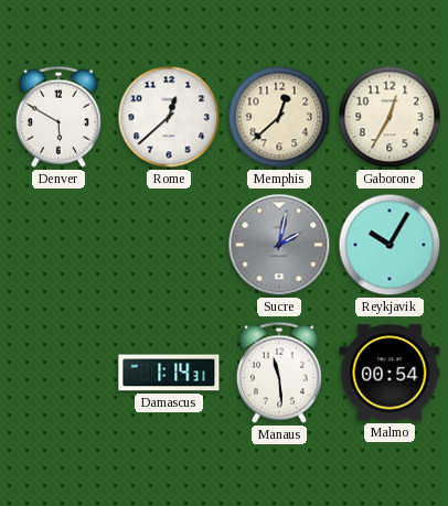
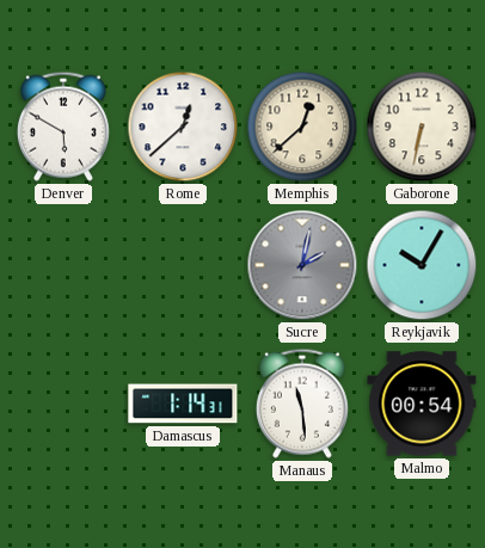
Gaborone: 12:35 -> 6:32 (422, 127)
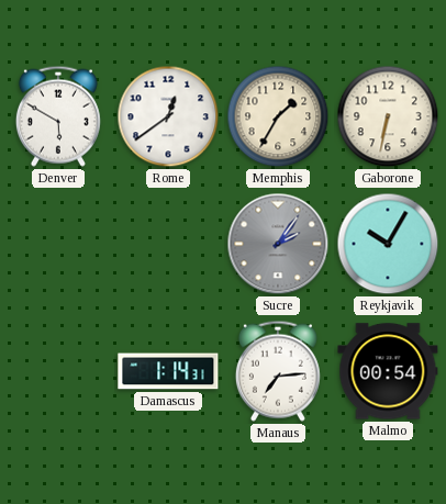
Rome: 12:38 -> 12:39 (168, 116)
Memphis: 12:38 -> 1:35 (278, 116)
Sucre: 2:02 -> 2:06 (278, 244)
Manaus: 11:29 -> 7:14 (278, 371)
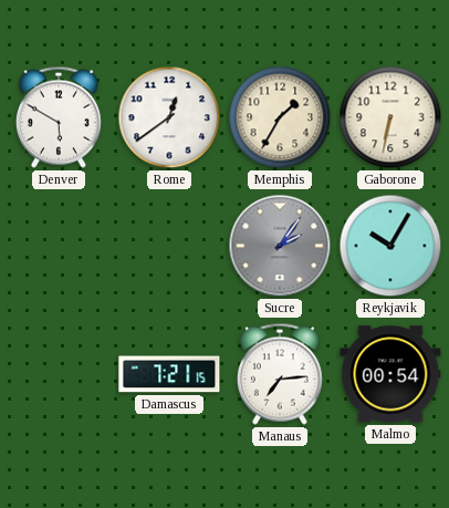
Damascus: 1:14 -> 7:21 (169, 374)
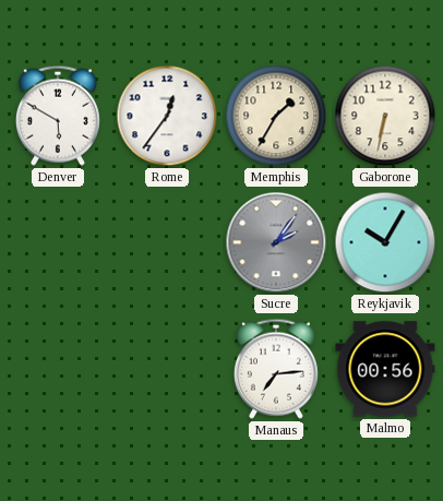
Rome: 12:39 -> 12:36 (167, 116)
Damascus: 7:21 -> none (169, 374)
Malmo: 00:54 -> 00:56 (385, 369)
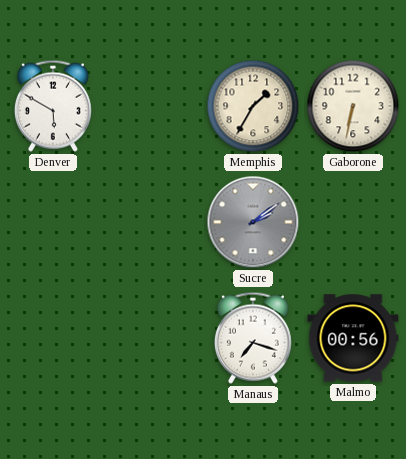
Rome: 12:36 -> none (167, 116)
Sucre: 2:06 -> 2:09 (253, 222)
Reykjavik: 10:05 -> none (385, 242)
Manaus: 7:14 -> 7:18 (253, 338)
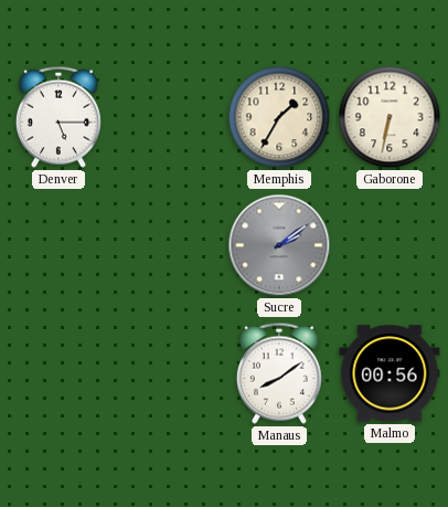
Denver: 5:50 -> 5:15 (58, 117)
Manaus: 7:18 -> 8:09 (279, 373)
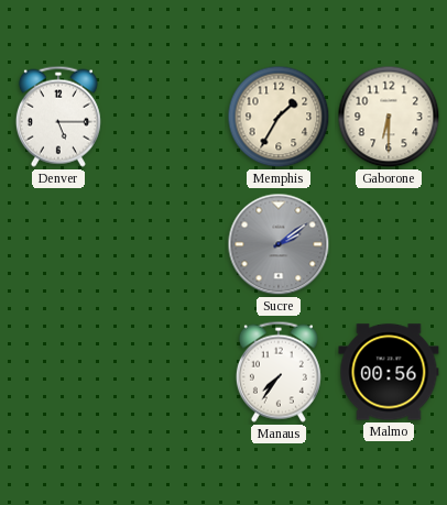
Gaborone: 6:32 -> 6:30 (389, 117)
Manaus: 8:09 -> 7:36 (279, 372)
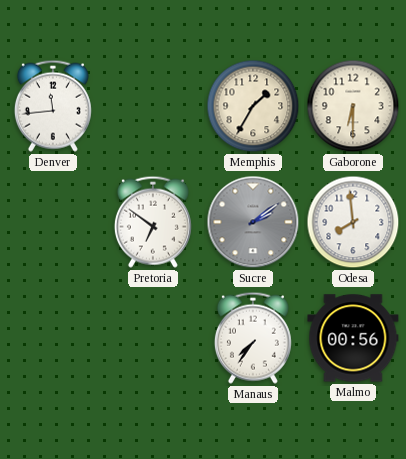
Denver: 5:15 -> 11:44 (53, 106)
Pretoria: none -> 6:51 (153, 222)
Odesa: none -> 7:59 (353, 222)
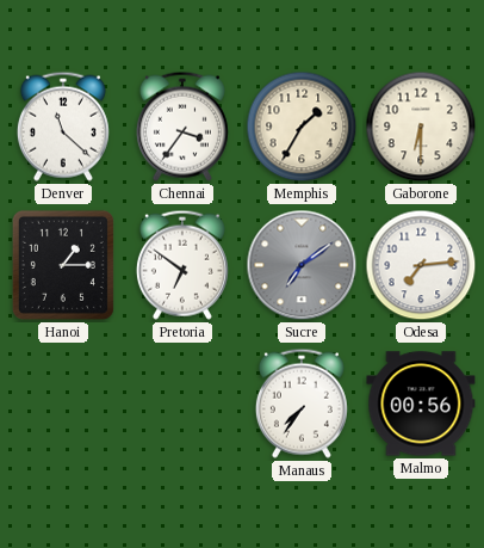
Denver: 11:44 -> 11:22 (63, 127)
Chennai: none -> 3:36 (182, 127)
Hanoi: none -> 1:15 (63, 265)
Sucre: 2:09 -> 7:09 (302, 265)
Odesa: 7:59 -> 7:14 (421, 265)
